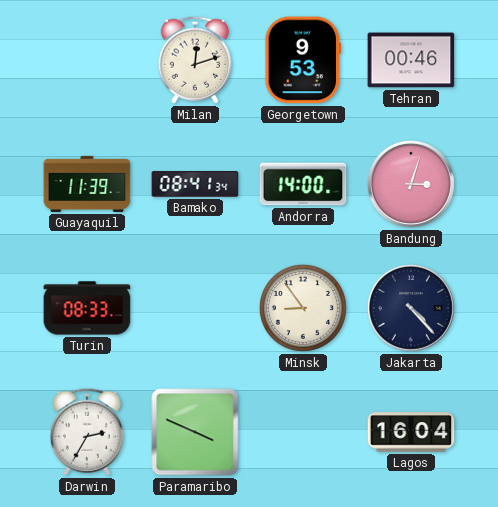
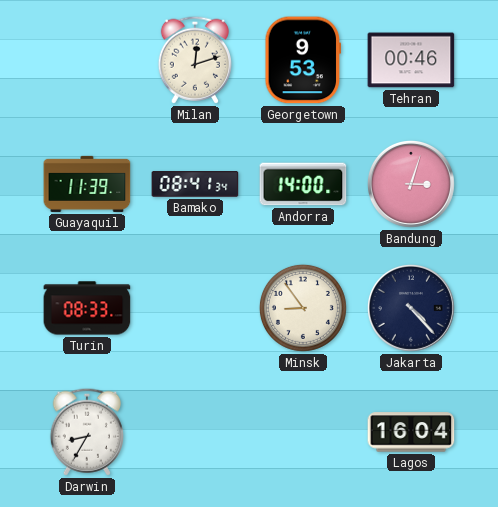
Darwin: 2:35 -> 8:35 (87, 432)
Paramaribo: 3:49 -> none (195, 432)
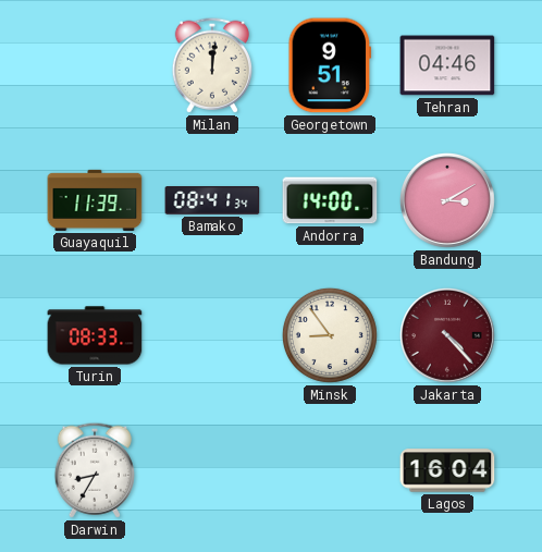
Milan: 12:12 -> 12:01 (212, 65)
Georgetown: 9:53 -> 9:51 (330, 65)
Tehran: 00:46 -> 04:46 (447, 65)
Bandung: 3:03 -> 3:10 (447, 200)
Jakarta dial: navy -> burgundy (447, 335)
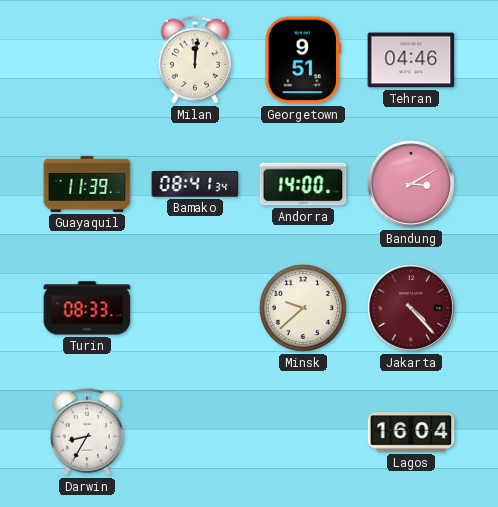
Minsk: 8:54 -> 9:38 (303, 308)
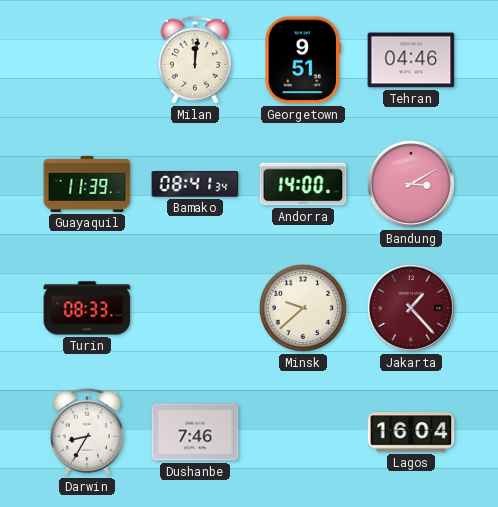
Jakarta: 4:23 -> 1:23 (411, 308)
Dushanbe: none -> 7:46 (195, 432)
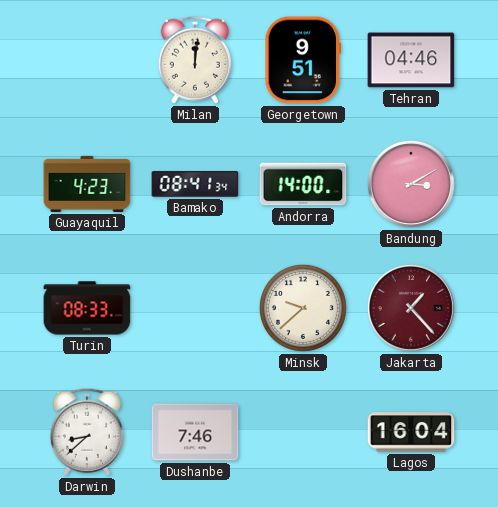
Guayaquil: 11:39 -> 4:23 (87, 184)
Darwin: 8:35 -> 8:38 (87, 432)
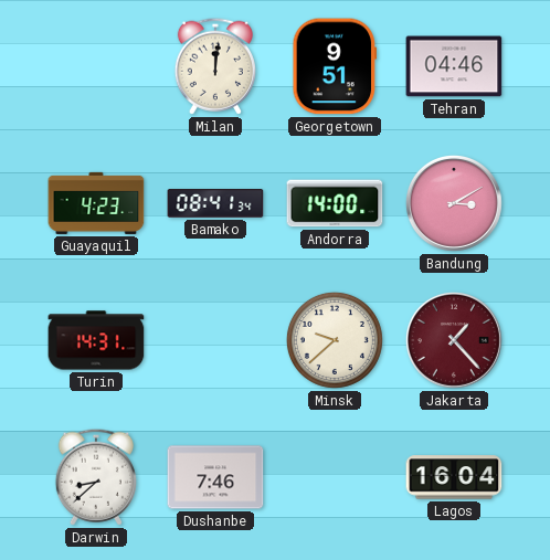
Turin: 08:33 -> 14:31 (96, 340)
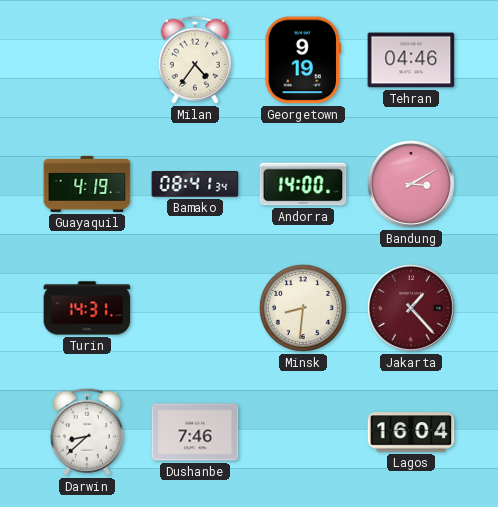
Milan: 12:01 -> 4:36 (195, 60)
Georgetown: 9:51 -> 9:19 (303, 60)
Guayaquil: 4:23 -> 4:19 (87, 184)
Minsk: 9:38 -> 8:31 (303, 308)
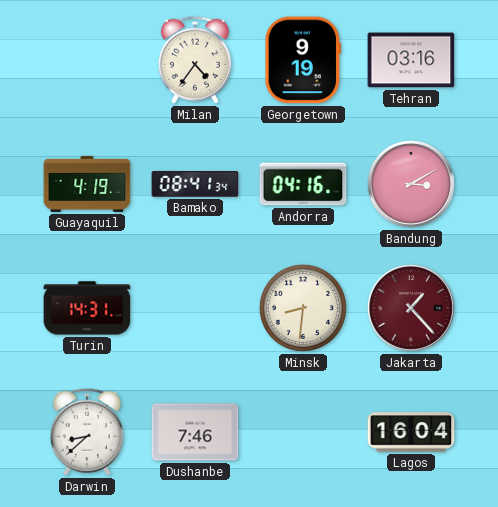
Tehran: 04:46 -> 03:16 (411, 60)
Andorra: 14:00 -> 04:16 (303, 184)
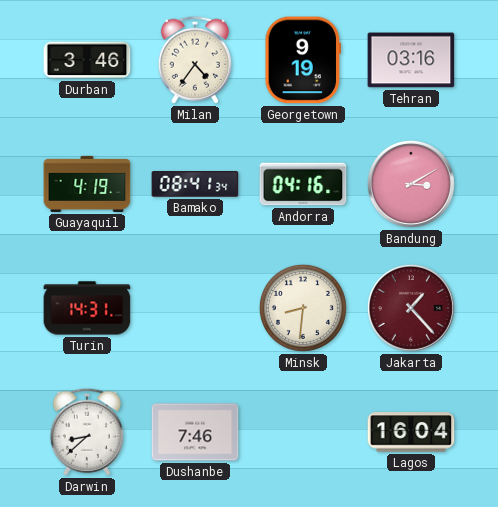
Durban: none -> 3:46 (87, 60)
